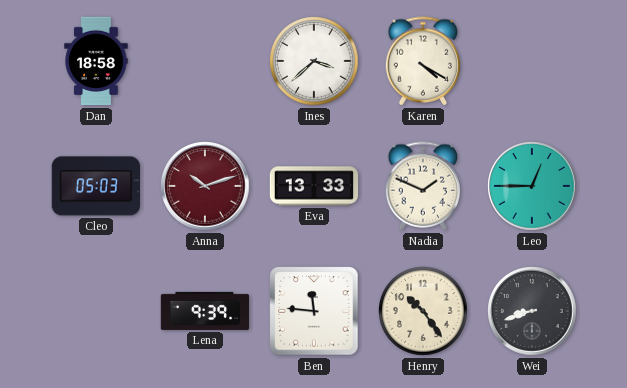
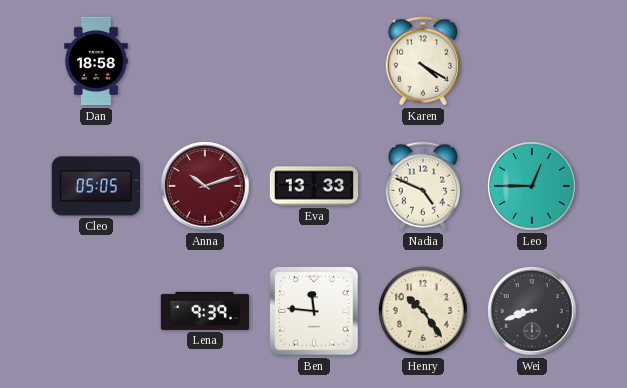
Ines: 3:38 -> none (314, 61)
Cleo: 05:03 -> 05:05 (95, 186)
Nadia: 1:49 -> 4:49 (423, 186)
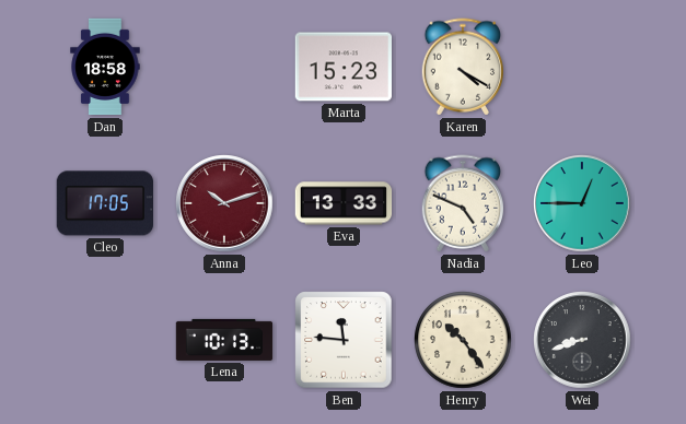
Marta: none -> 15:23 (342, 67)
Cleo: 05:05 -> 17:05 (104, 203)
Lena: 9:39 -> 10:13 (224, 340)
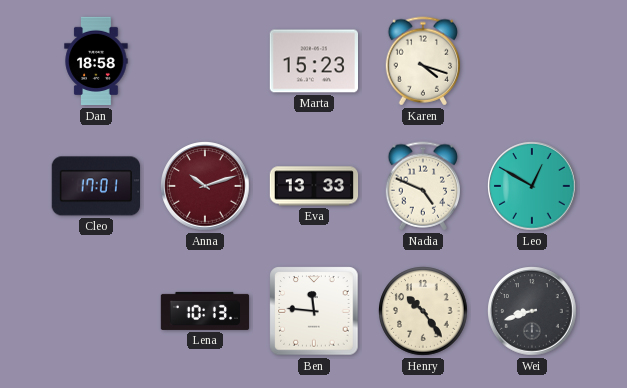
Karen: 4:20 -> 4:18 (423, 61)
Cleo: 17:05 -> 17:01 (95, 186)
Leo: 12:45 -> 12:50 (532, 186)
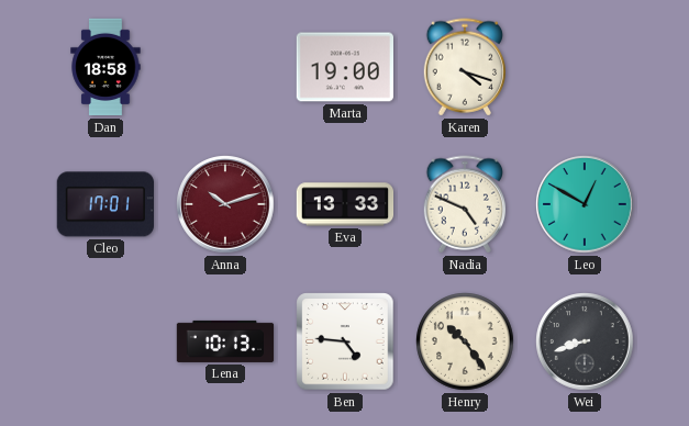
Marta: 15:23 -> 19:00 (344, 67)
Ben: 11:46 -> 4:46 (345, 341)
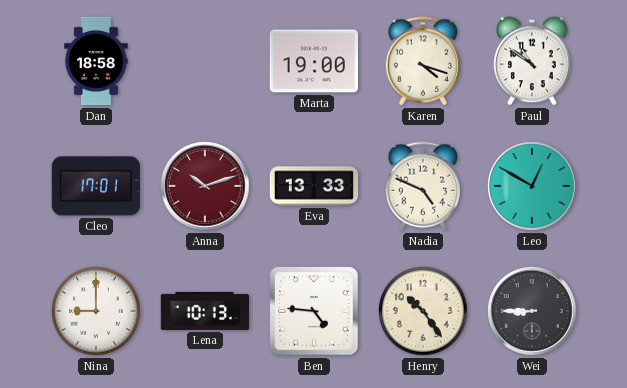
Paul: none -> 10:51 (532, 61)
Nina: none -> 9:00 (96, 311)
Wei: 8:42 -> 8:45 (532, 311)
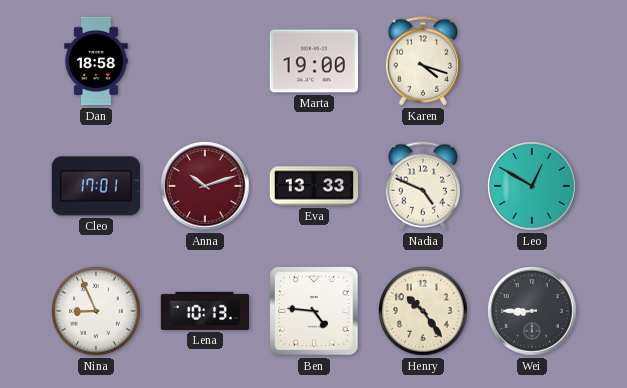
Paul: 10:51 -> none (532, 61)
Nina: 9:00 -> 8:56 (96, 311)
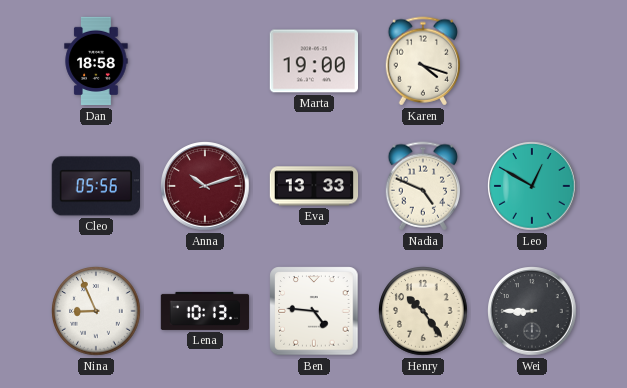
Cleo: 17:01 -> 05:56 (95, 186)
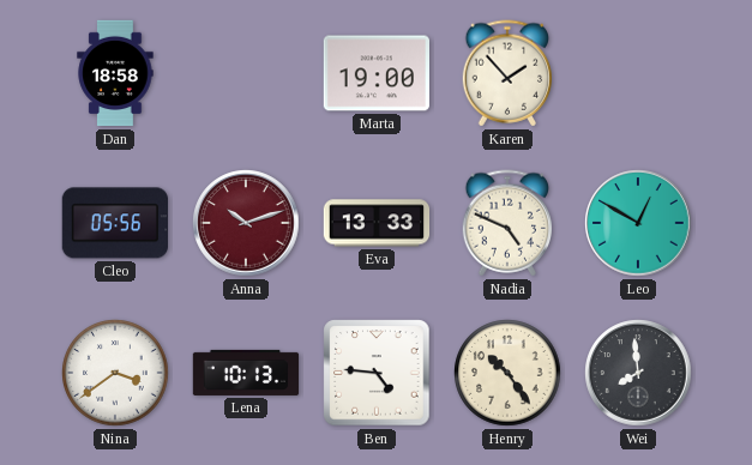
Karen: 4:18 -> 1:53 (507, 73)
Nina: 8:56 -> 3:39 (115, 373)
Wei: 8:45 -> 7:59 (638, 373)
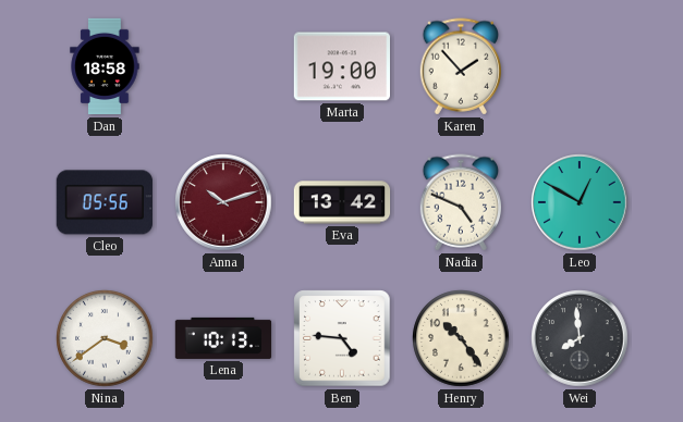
Eva: 13:33 -> 13:42 (342, 202)
